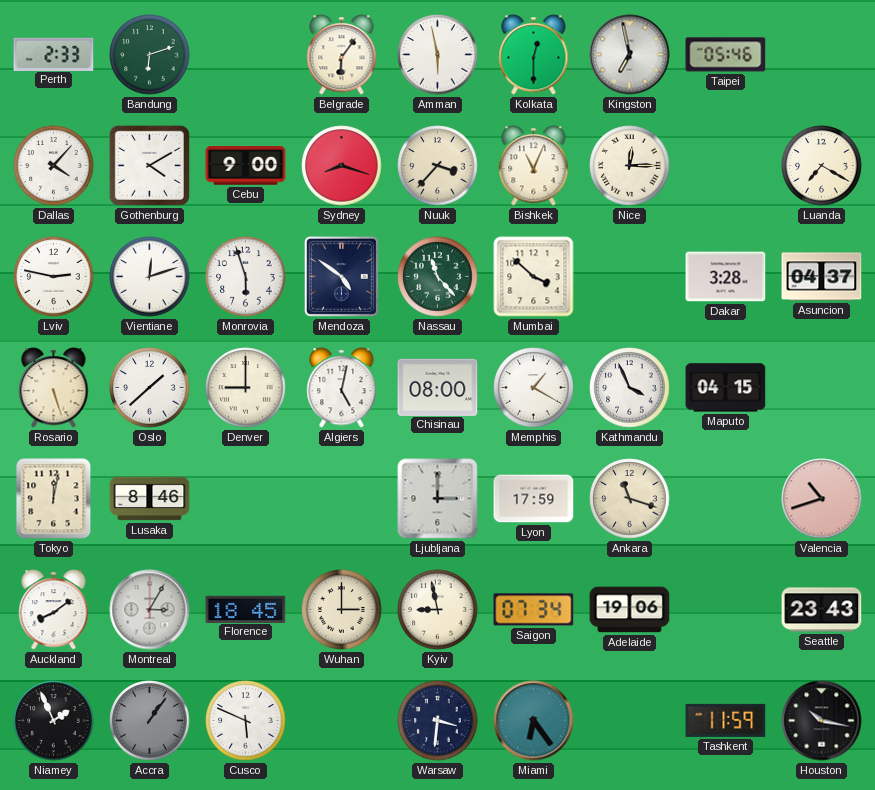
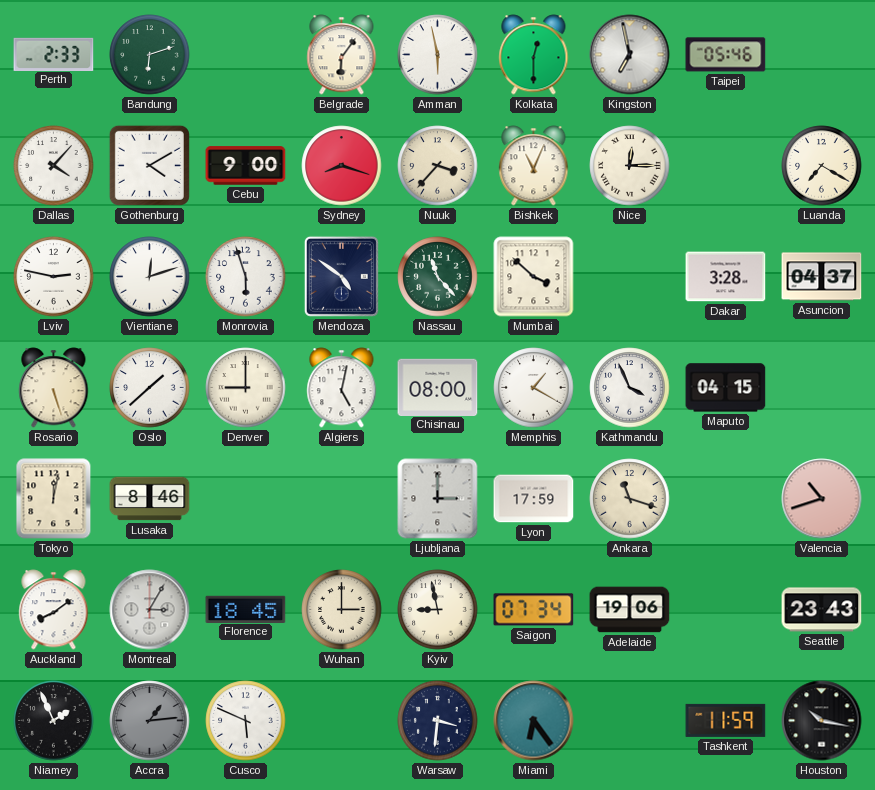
Accra: 1:06 -> 1:14 (150, 721)
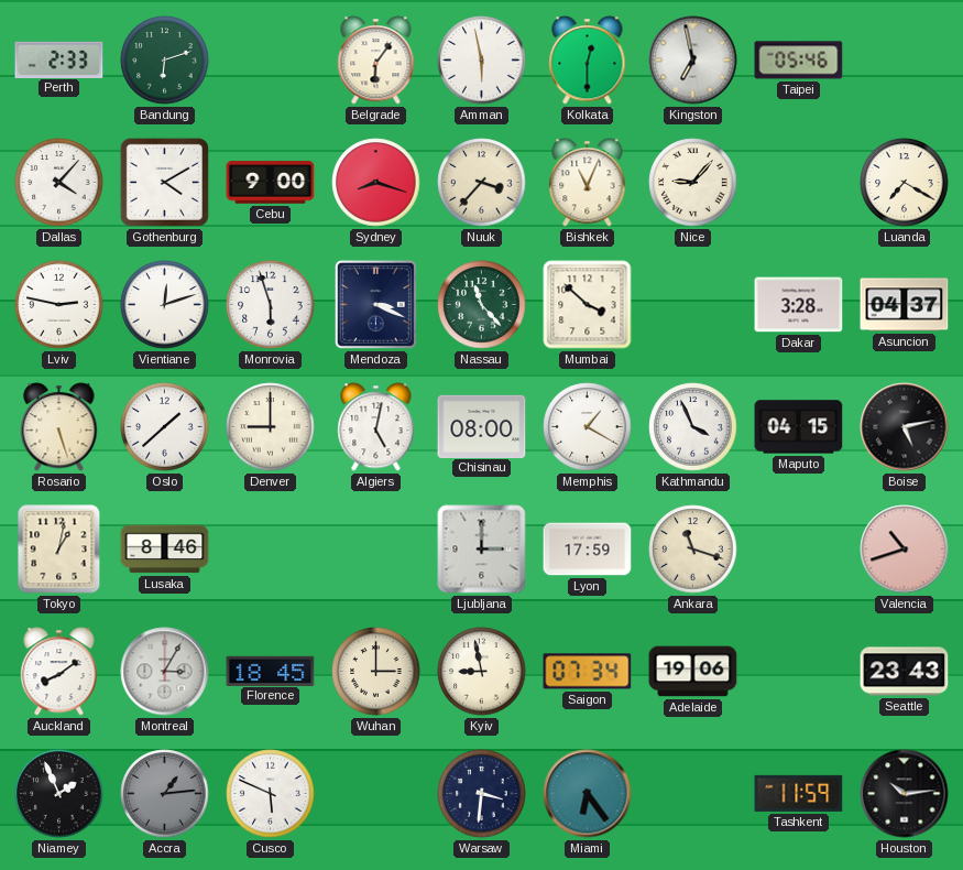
Nice: 12:15 -> 9:07 (693, 183)
Mendoza: 4:51 -> 3:19 (375, 304)
Boise: none -> 5:13 (905, 427)
Tokyo: 12:02 -> 1:02 (59, 550)
Houston: 10:17 -> 10:14 (905, 794)
